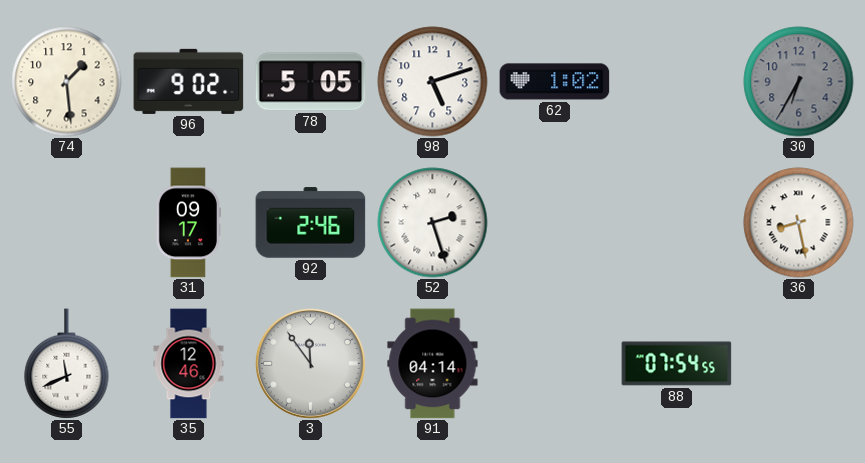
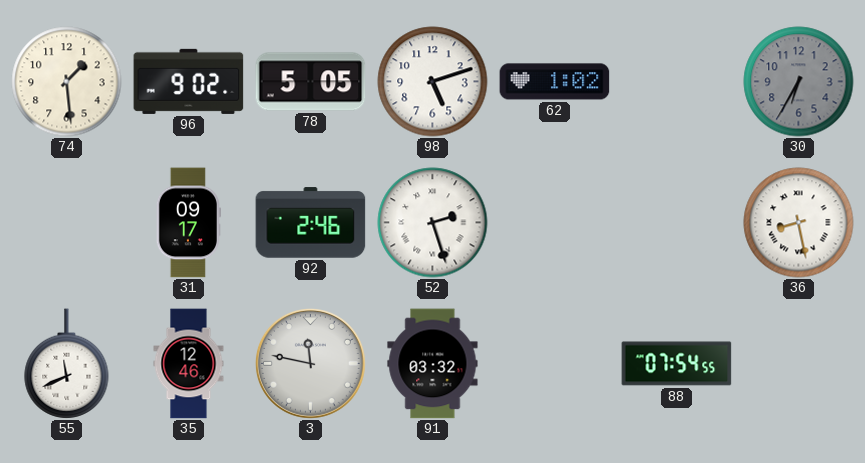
3: 11:54 -> 11:47 (310, 363)
91: 04:14 -> 03:32 (433, 364)
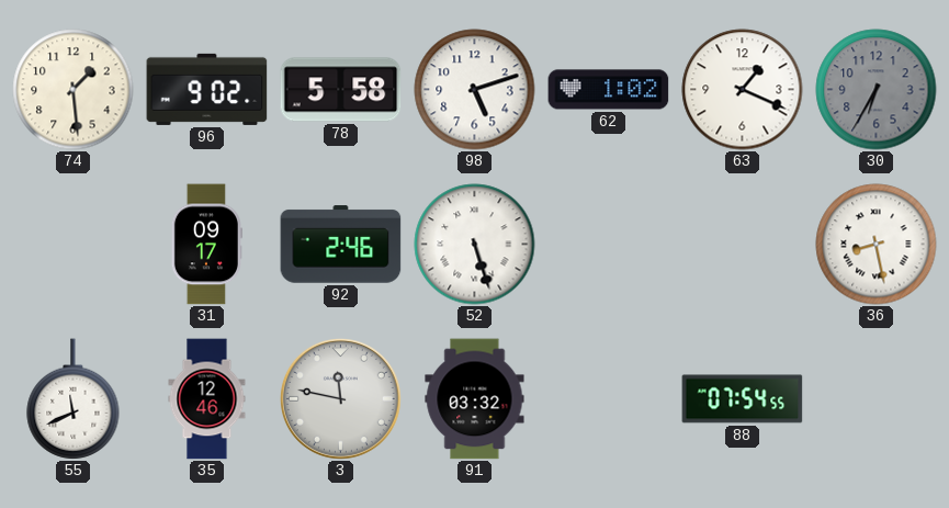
78: 5:05 -> 5:58 (341, 90)
63: none -> 1:19 (743, 90)
52: 2:27 -> 5:27 (475, 245)
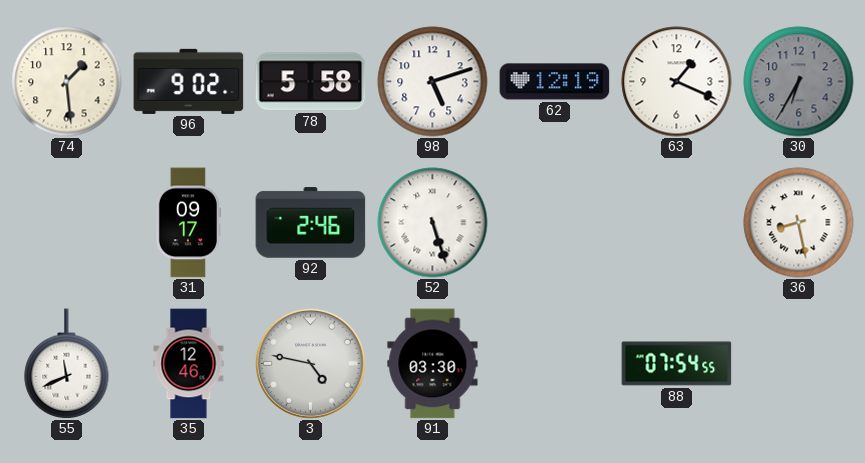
62: 1:02 -> 12:19 (555, 82)
3: 11:47 -> 4:47 (310, 363)
91: 03:32 -> 03:30 (433, 364)
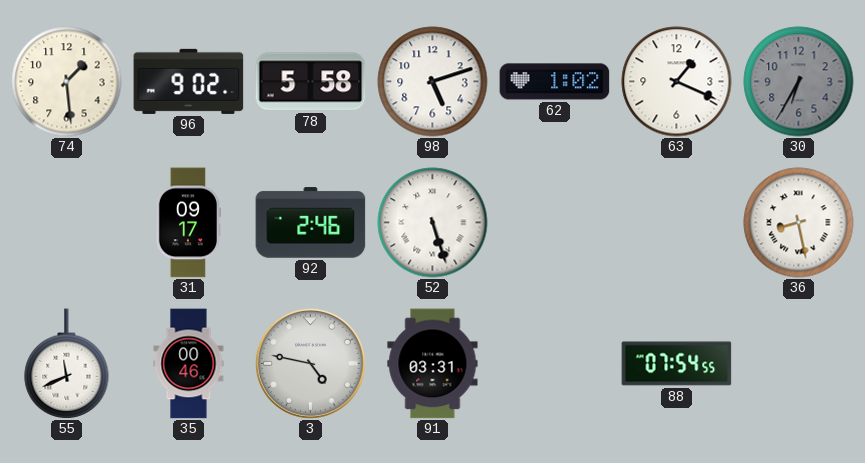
62: 12:19 -> 1:02 (555, 82)
35: 12:46 -> 00:46 (189, 364)
91: 03:30 -> 03:31 (433, 364)
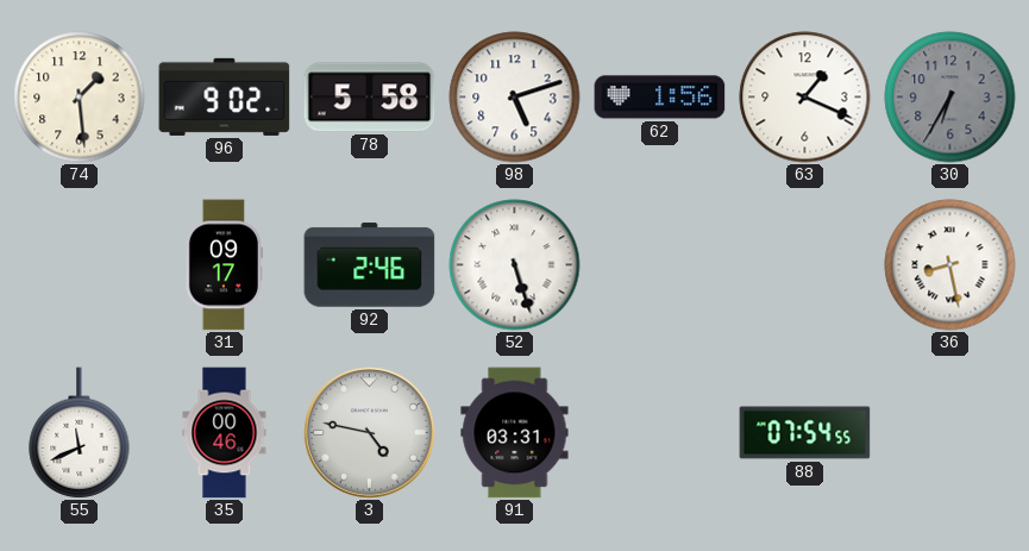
62: 1:02 -> 1:56 (660, 98)
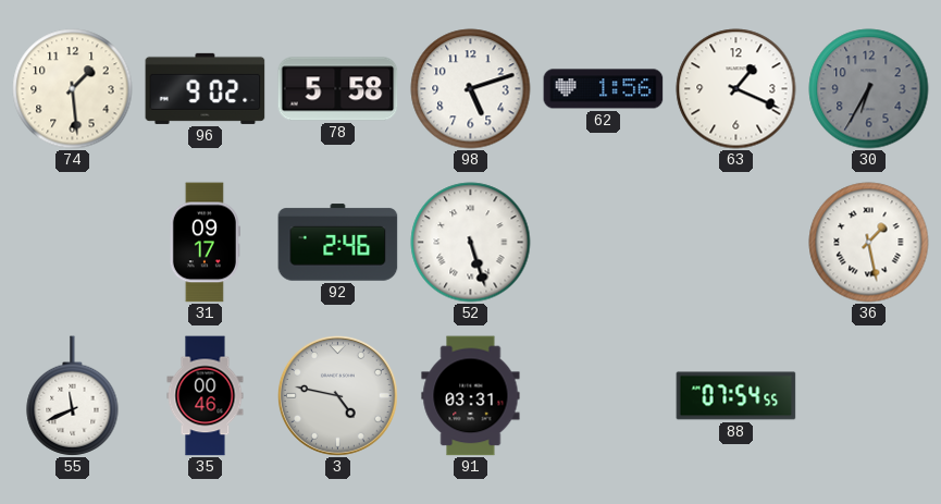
36: 8:28 -> 1:28 (869, 243)
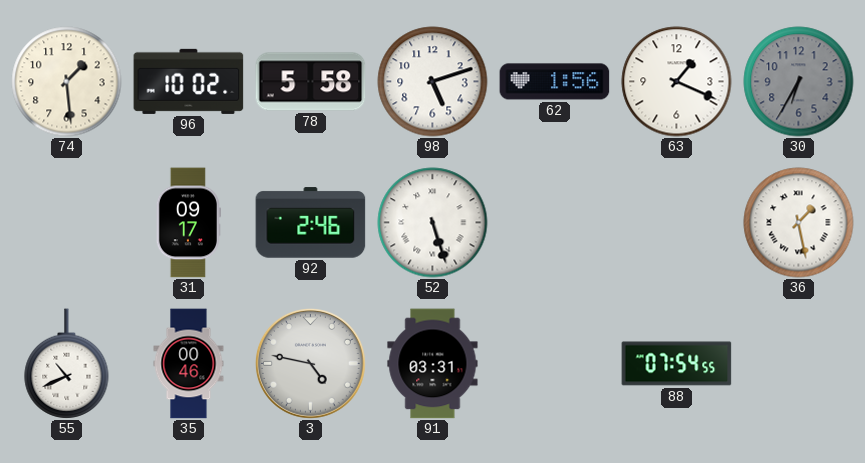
96: 9:02 -> 10:02 (189, 81)
55: 11:41 -> 10:41 (67, 364)
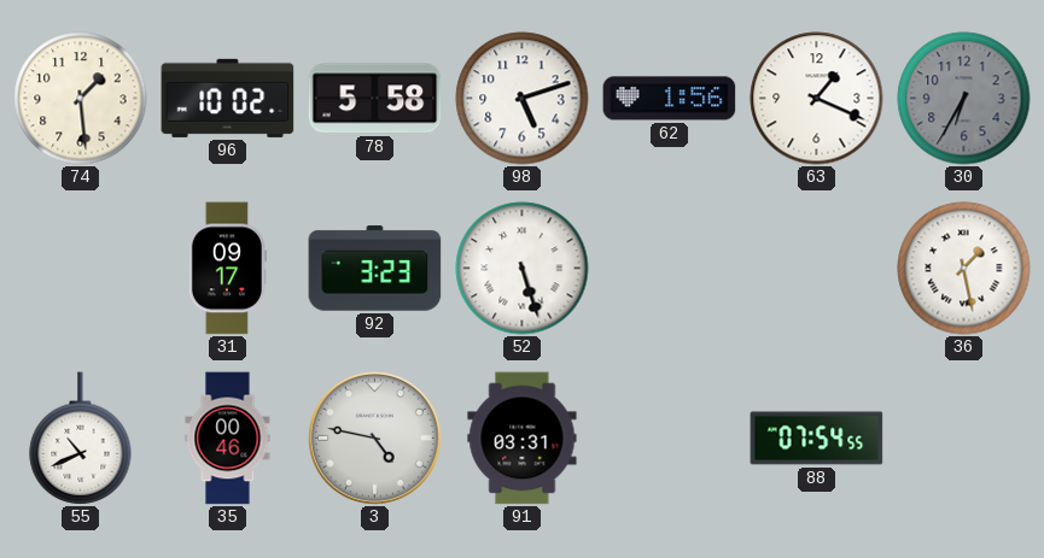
92: 2:46 -> 3:23 (375, 269)
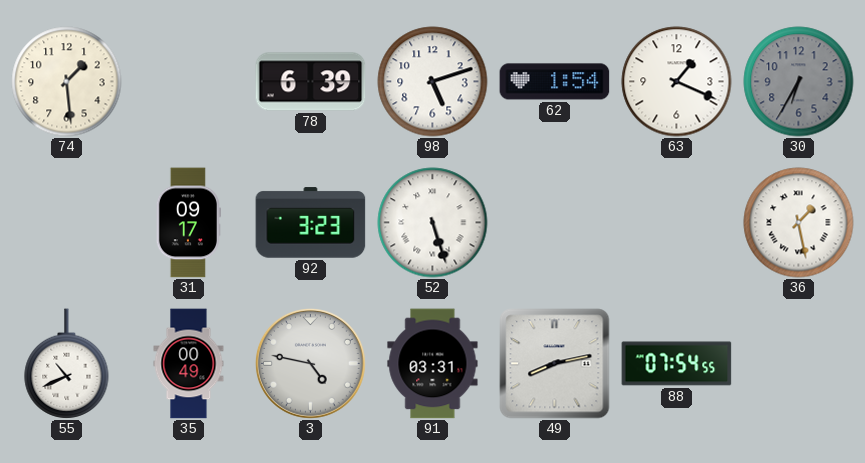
96: 10:02 -> none (228, 98)
78: 5:58 -> 6:39 (311, 82)
62: 1:56 -> 1:54 (555, 82)
35: 00:46 -> 00:49 (189, 364)
49: none -> 8:13 (555, 364)
